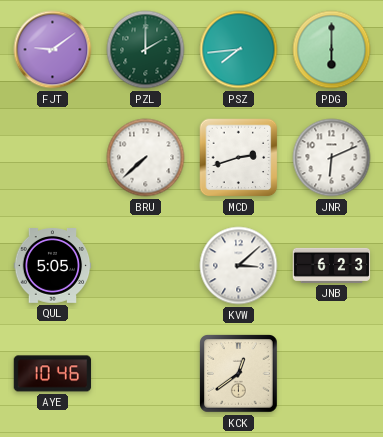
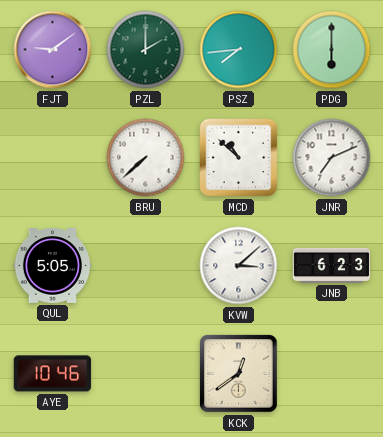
MCD: 2:42 -> 10:52 (239, 158)
JNR: 6:11 -> 7:11 (332, 158)
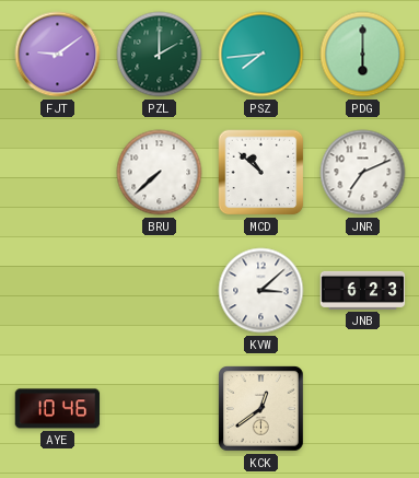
QUL: 5:05 -> none (53, 266)
